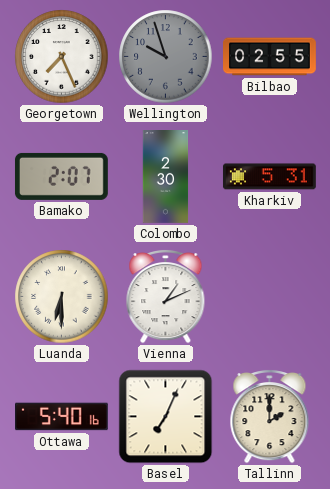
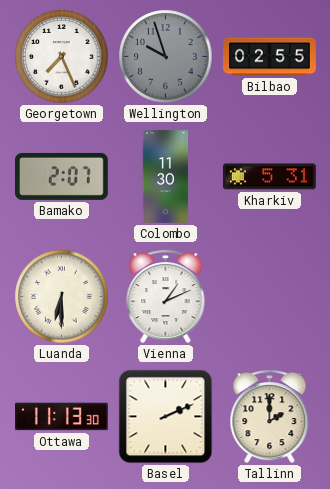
Colombo: 2:30 -> 11:30 (166, 177)
Ottawa: 5:40 -> 11:13 (62, 417)
Basel: 7:04 -> 2:11 (166, 417)
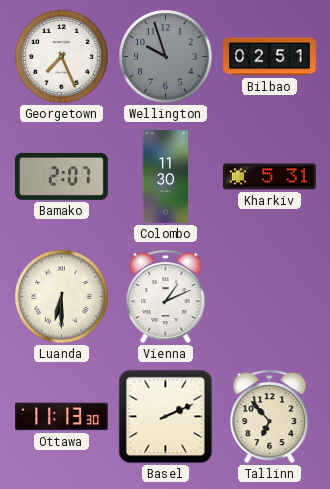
Bilbao: 02:55 -> 02:51 (270, 57)
Tallinn: 2:00 -> 6:53 (270, 416)
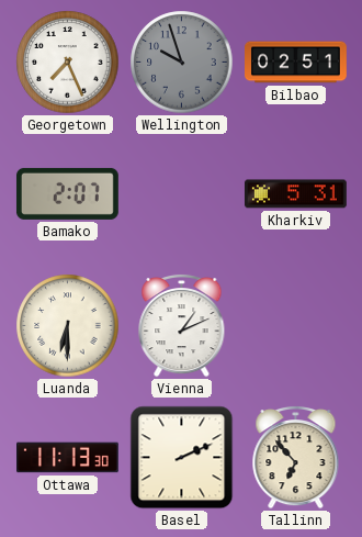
Colombo: 11:30 -> none (166, 177)
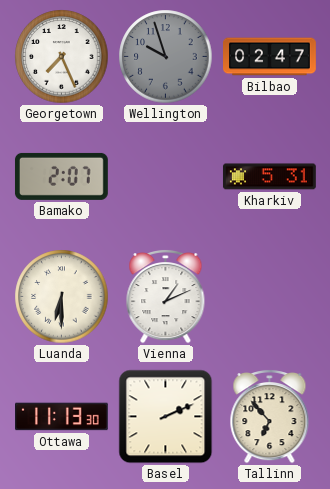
Bilbao: 02:51 -> 02:47 (270, 57)
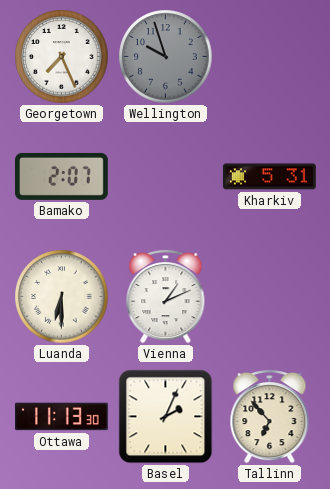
Bilbao: 02:47 -> none (270, 57)
Basel: 2:11 -> 2:04 (166, 417)
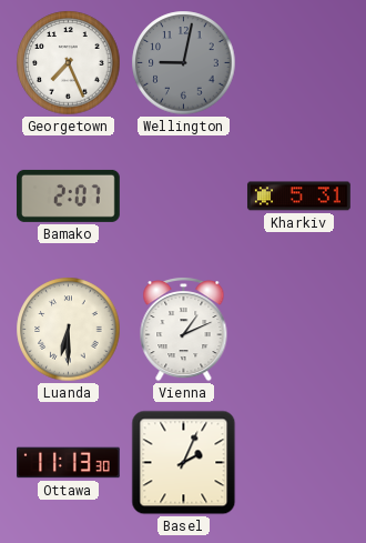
Wellington: 9:57 -> 9:02 (184, 63)
Tallinn: 6:53 -> none (270, 416)
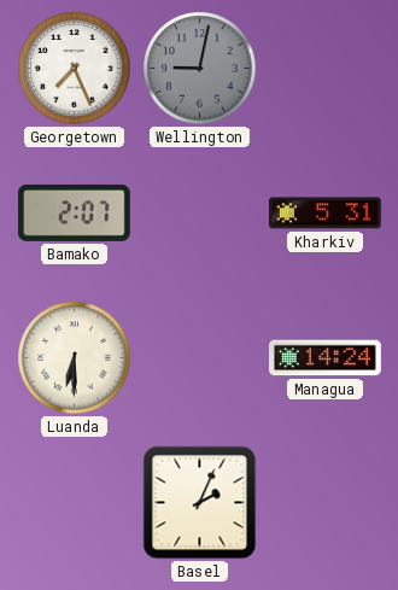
Vienna: 1:11 -> none (184, 329)
Managua: none -> 14:24 (326, 358)
Ottawa: 11:13 -> none (69, 463)
